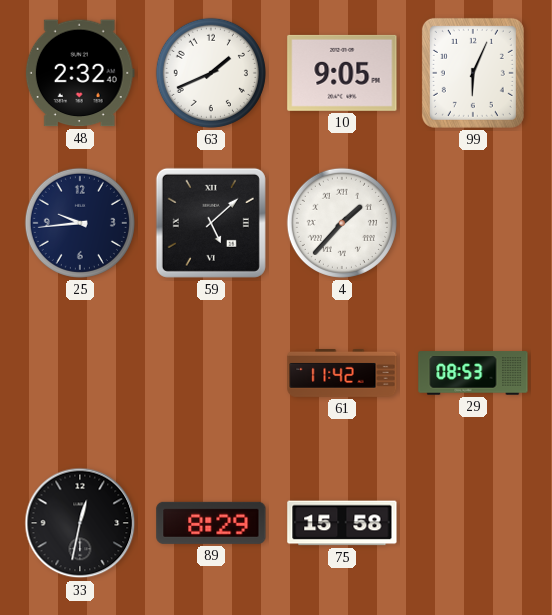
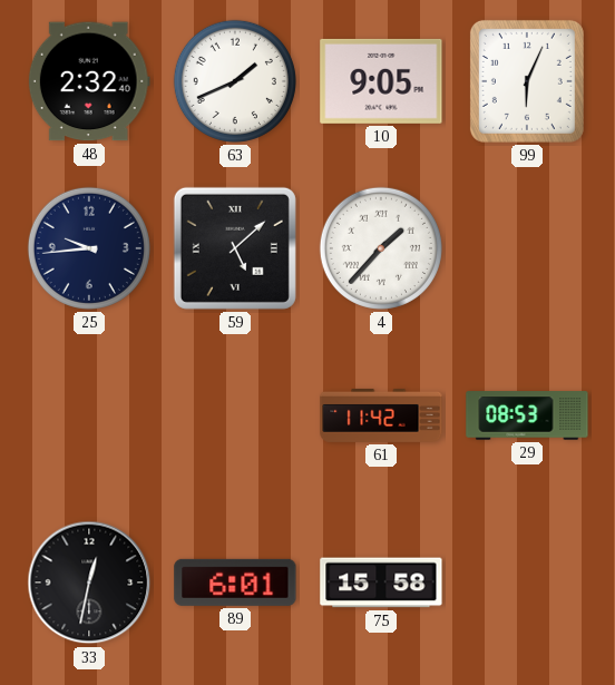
89: 8:29 -> 6:01 (235, 583)
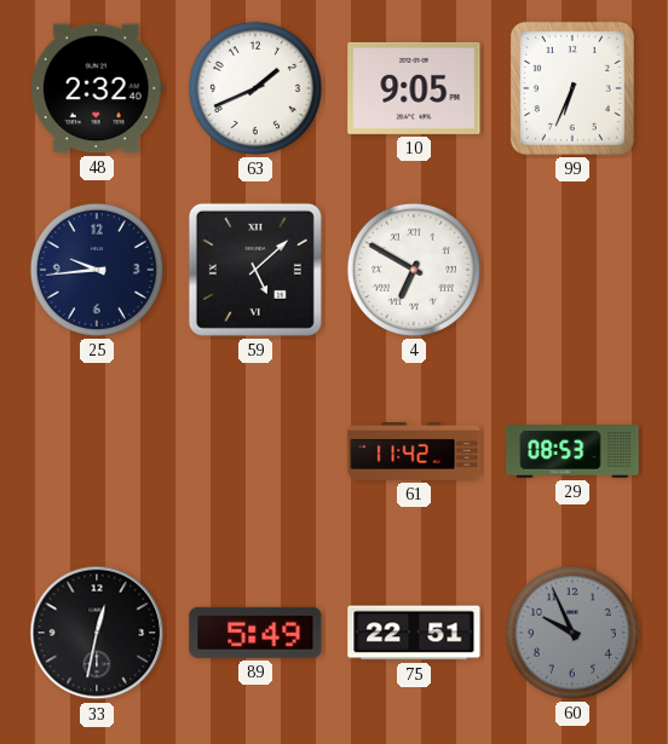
99: 6:04 -> 6:34 (572, 88)
4: 1:37 -> 6:50 (414, 270)
89: 6:01 -> 5:49 (255, 633)
75: 15:58 -> 22:51 (414, 633)
60: none -> 9:56 (572, 633)
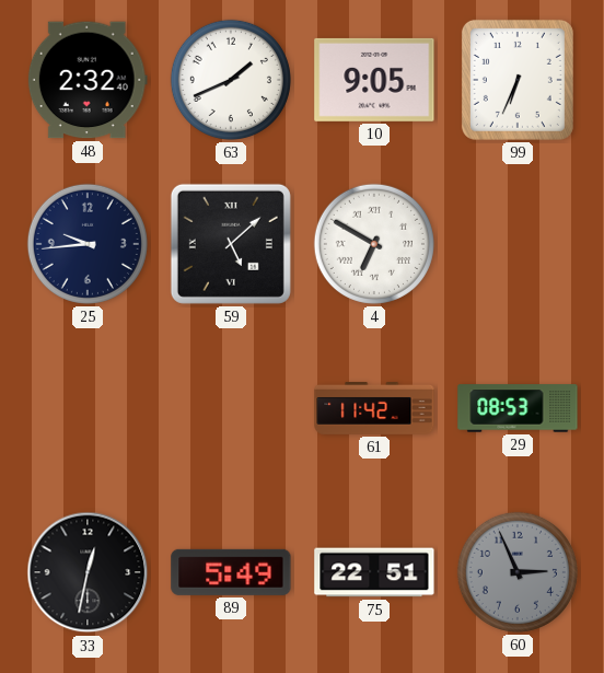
60: 9:56 -> 2:56 (518, 572)
